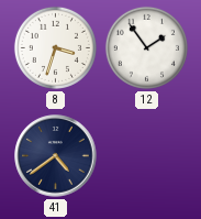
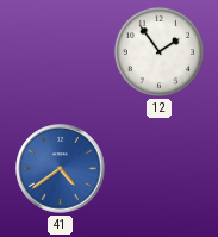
8: 3:33 -> none (55, 47)
41 dial: navy -> blue (61, 169)
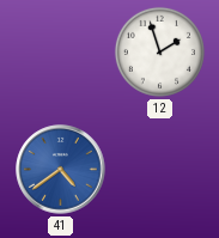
12: 1:54 -> 1:57 (159, 51)
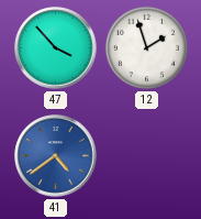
47: none -> 3:53 (56, 48)
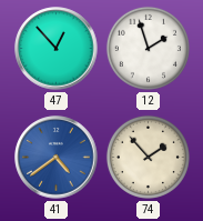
47: 3:53 -> 12:53 (57, 49)
74: none -> 1:53 (148, 157)
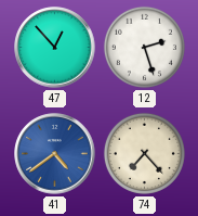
12: 1:57 -> 2:27 (144, 47)
74: 1:53 -> 7:23 (144, 153)
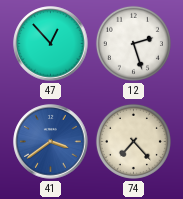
41: 4:39 -> 3:39 (51, 142)
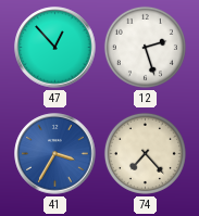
41: 3:39 -> 3:35 (55, 154)
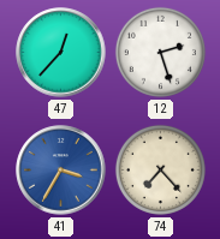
47: 12:53 -> 12:37 (61, 53)
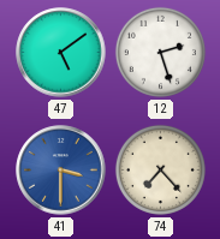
47: 12:37 -> 5:09 (61, 53)
41: 3:35 -> 3:30 (61, 171)
